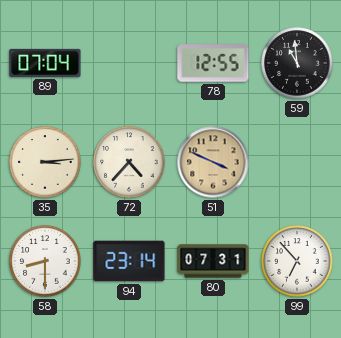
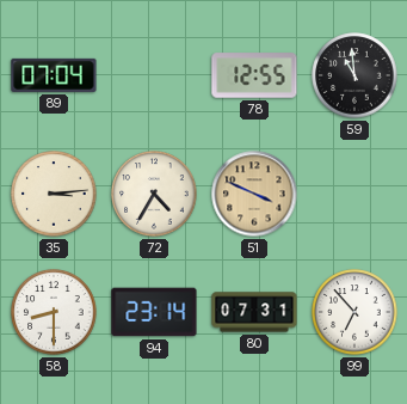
72: 4:37 -> 4:35 (154, 194)
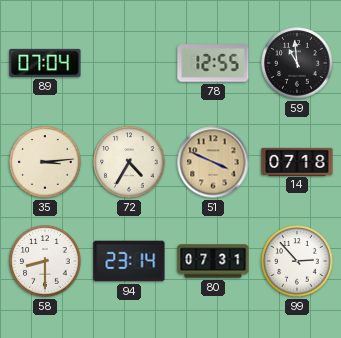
14: none -> 07:18 (297, 161)
99: 6:53 -> 2:53 (297, 261)
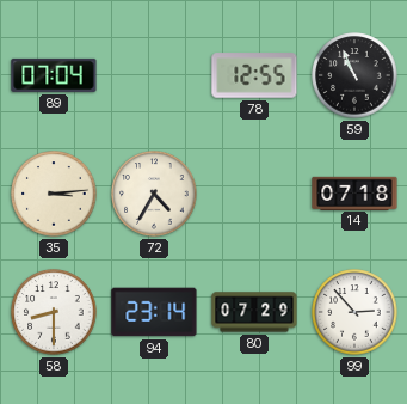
59: 10:59 -> 10:56 (354, 75)
51: 3:49 -> none (213, 162)
80: 07:31 -> 07:29 (254, 312)
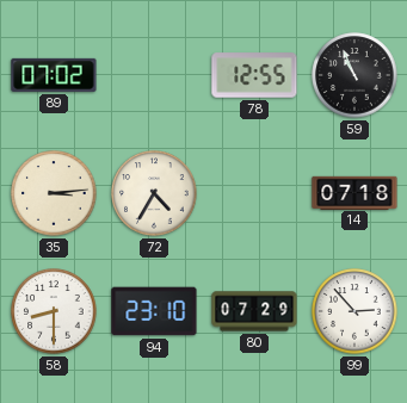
89: 07:04 -> 07:02 (54, 75)
94: 23:14 -> 23:10 (154, 311)
